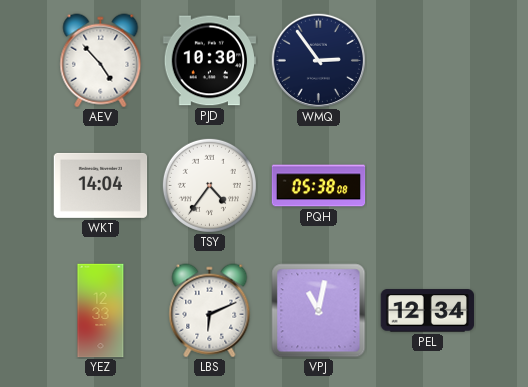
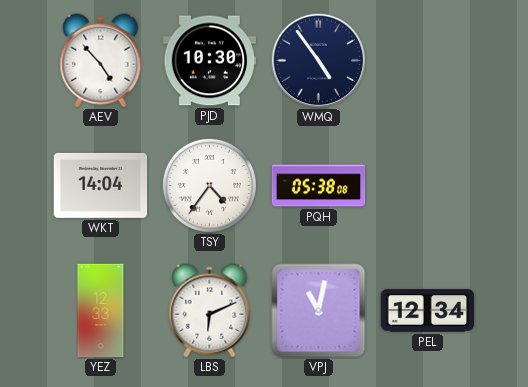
WMQ: 2:54 -> 4:54 (318, 60)
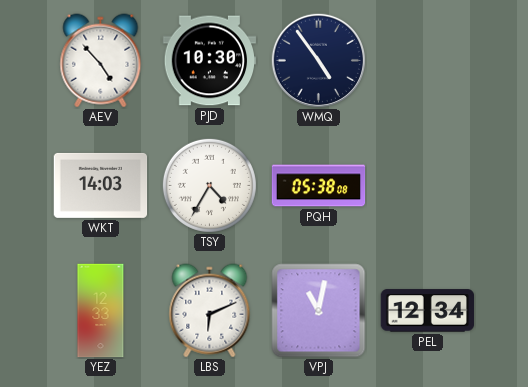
WKT: 14:04 -> 14:03 (101, 185)
TSY: 4:36 -> 4:35 (209, 185)
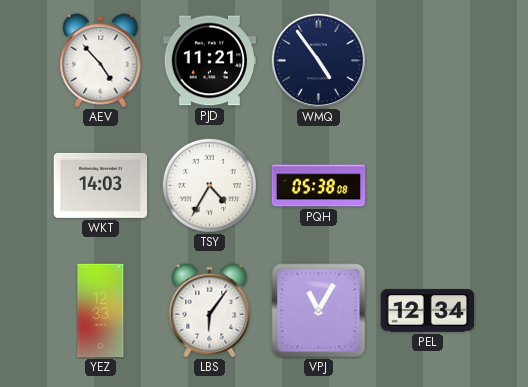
PJD: 10:30 -> 11:21 (210, 61)
LBS: 6:11 -> 6:06 (210, 311)
VPJ: 11:02 -> 11:05 (319, 311)
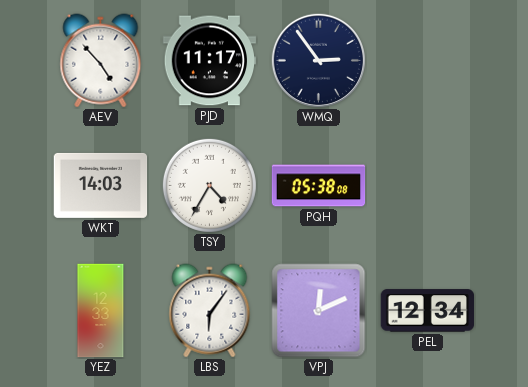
PJD: 11:21 -> 11:17 (210, 61)
WMQ: 4:54 -> 2:54 (318, 60)
VPJ: 11:05 -> 12:11 (319, 311)
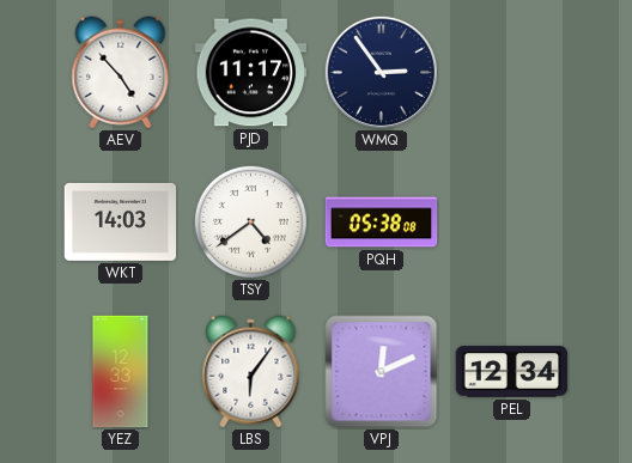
TSY: 4:35 -> 4:39 (250, 221)
